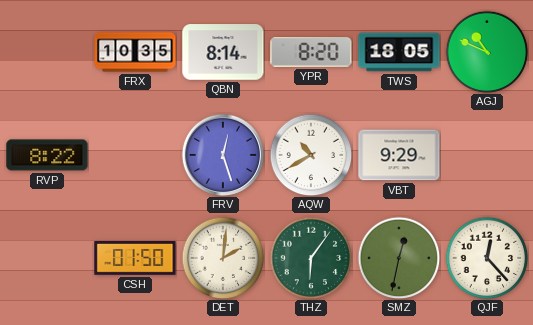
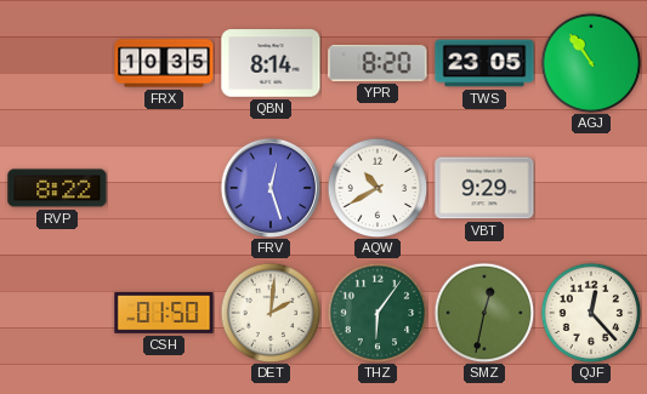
TWS: 18:05 -> 23:05 (484, 63)
AGJ: 10:49 -> 10:54 (591, 63)
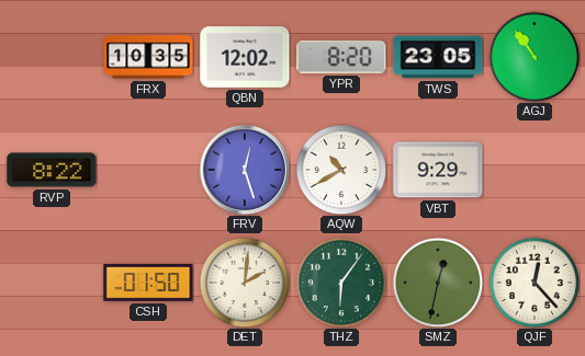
QBN: 8:14 -> 12:02 (245, 57)
